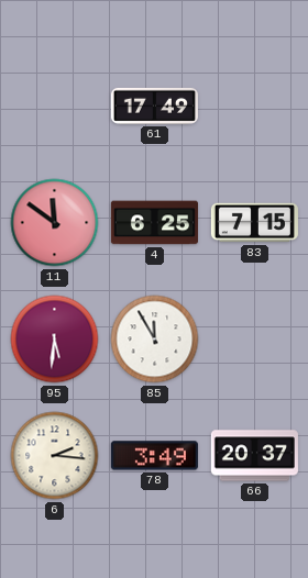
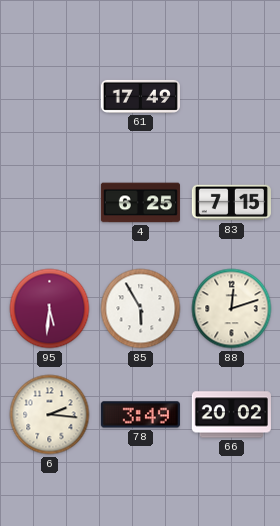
11: 11:51 -> none (55, 223)
85: 11:55 -> 5:55 (141, 309)
88: none -> 12:12 (232, 309)
66: 20:37 -> 20:02 (231, 415)
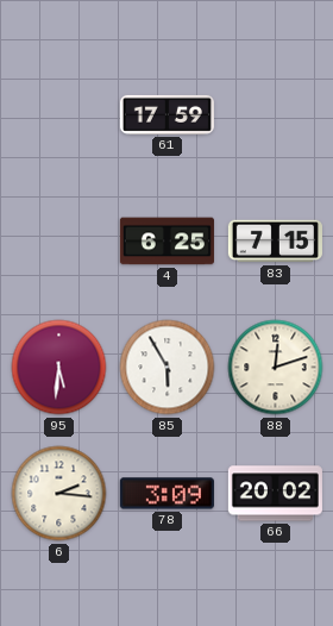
61: 17:49 -> 17:59 (166, 114)
78: 3:49 -> 3:09 (166, 494)
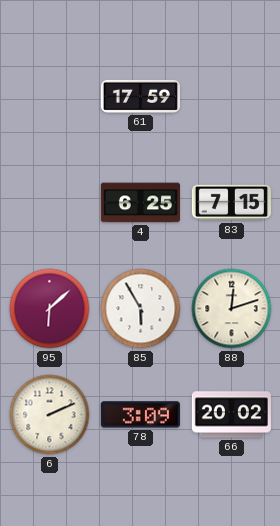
95: 5:31 -> 6:08 (50, 309)
6: 2:16 -> 2:11 (50, 415)
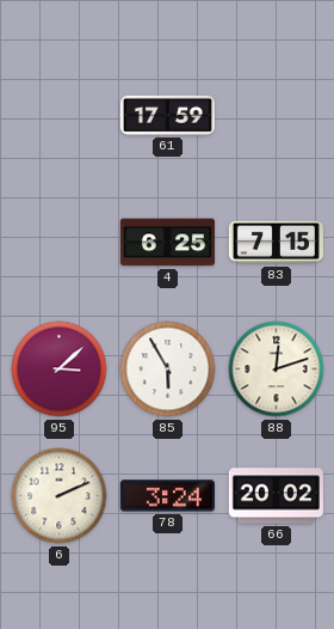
95: 6:08 -> 3:08 (60, 370)
78: 3:09 -> 3:24 (167, 496)
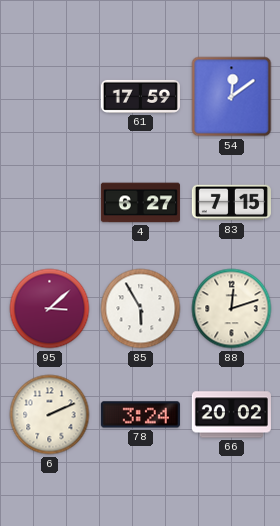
54: none -> 12:09 (232, 97)
4: 6:25 -> 6:27 (140, 203)
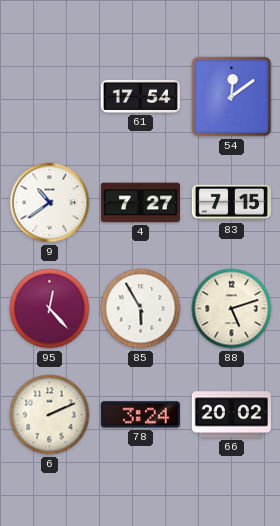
61: 17:59 -> 17:54 (140, 96)
9: none -> 10:39 (50, 203)
4: 6:27 -> 7:27 (140, 203)
95: 3:08 -> 12:23 (50, 309)
88: 12:12 -> 5:12 (232, 309)
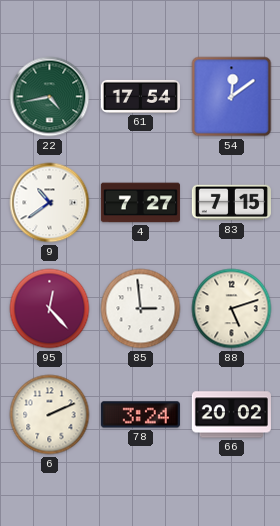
22: none -> 4:43 (50, 97)
85: 5:55 -> 2:59 (141, 309)
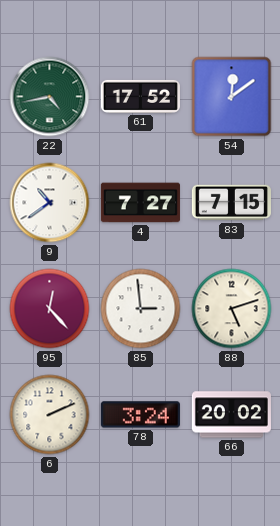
61: 17:54 -> 17:52 (140, 96)
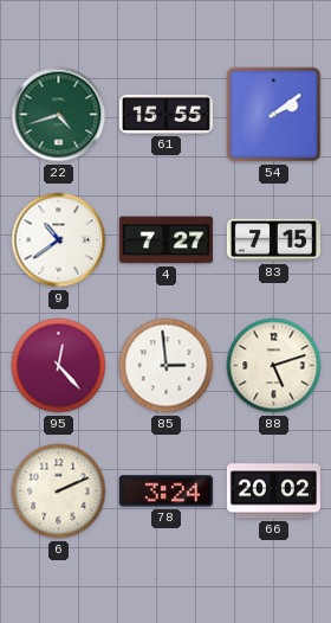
22: 4:43 -> 4:42 (59, 115)
61: 17:52 -> 15:55 (165, 114)
54: 12:09 -> 2:09 (274, 115)
